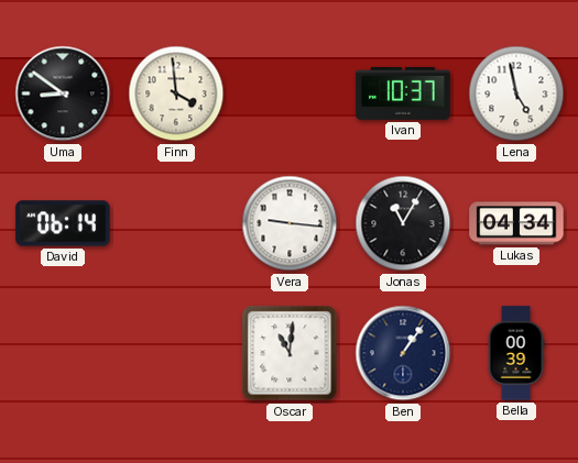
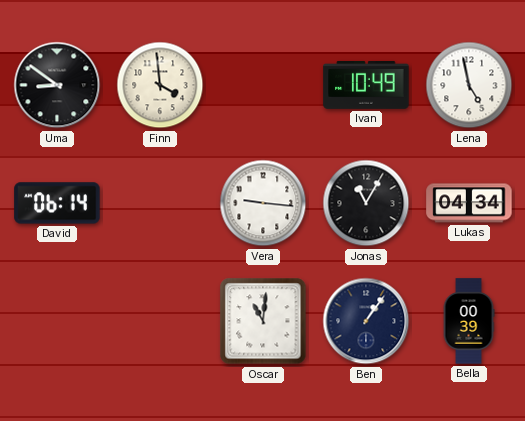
Ivan: 10:37 -> 10:49 (366, 85)
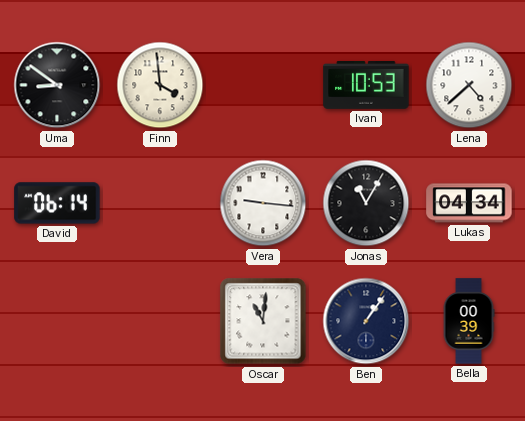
Ivan: 10:49 -> 10:53 (366, 85)
Lena: 4:58 -> 4:38 (469, 85)
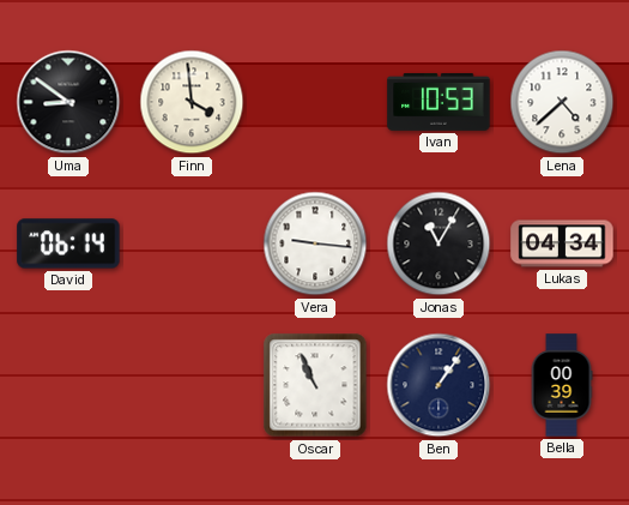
Oscar: 11:01 -> 10:56 (315, 385)
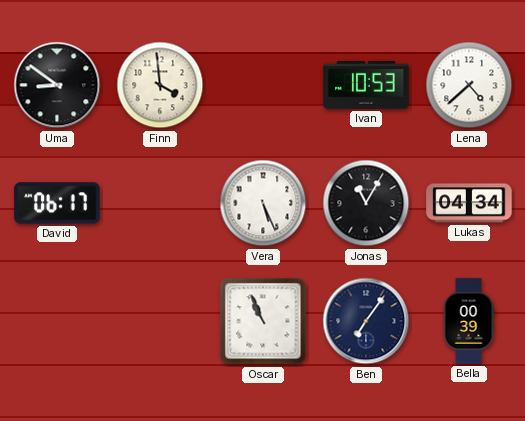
David: 06:14 -> 06:17 (57, 203)
Vera: 9:16 -> 5:26 (263, 203)
Ben: 1:06 -> 7:06 (366, 321)
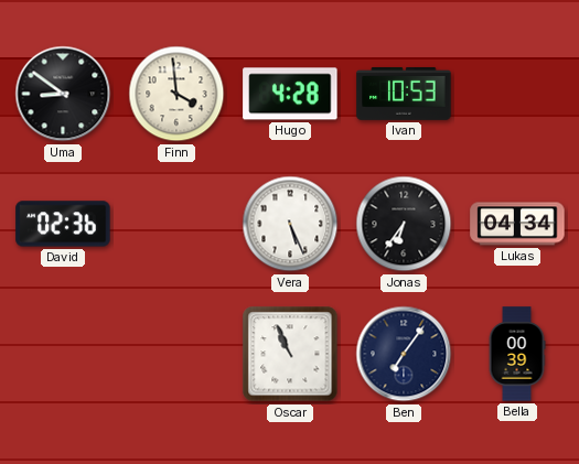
Hugo: none -> 4:28 (290, 94)
Lena: 4:38 -> none (469, 85)
David: 06:17 -> 02:36 (63, 224)
Jonas: 11:05 -> 6:36 (404, 224)
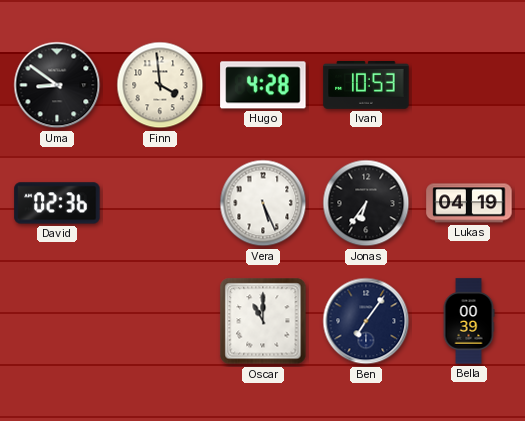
Lukas: 04:34 -> 04:19 (469, 203)
Oscar: 10:56 -> 11:00 (263, 321)
